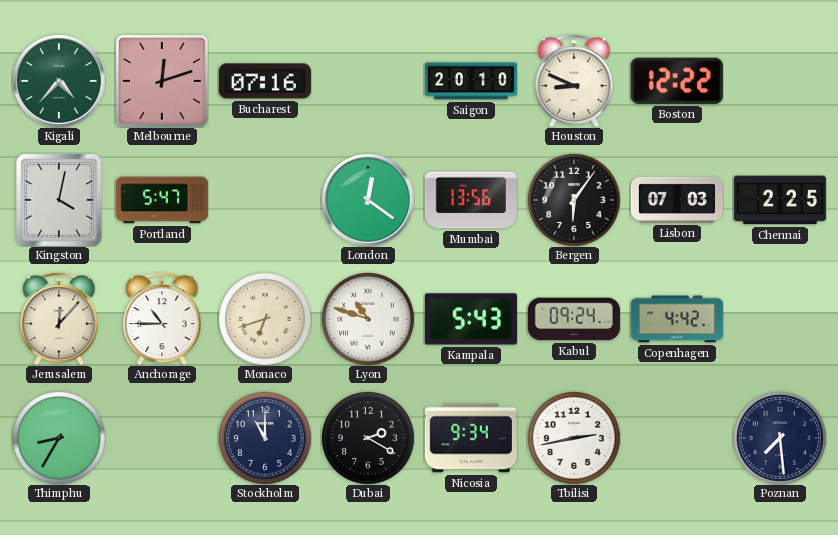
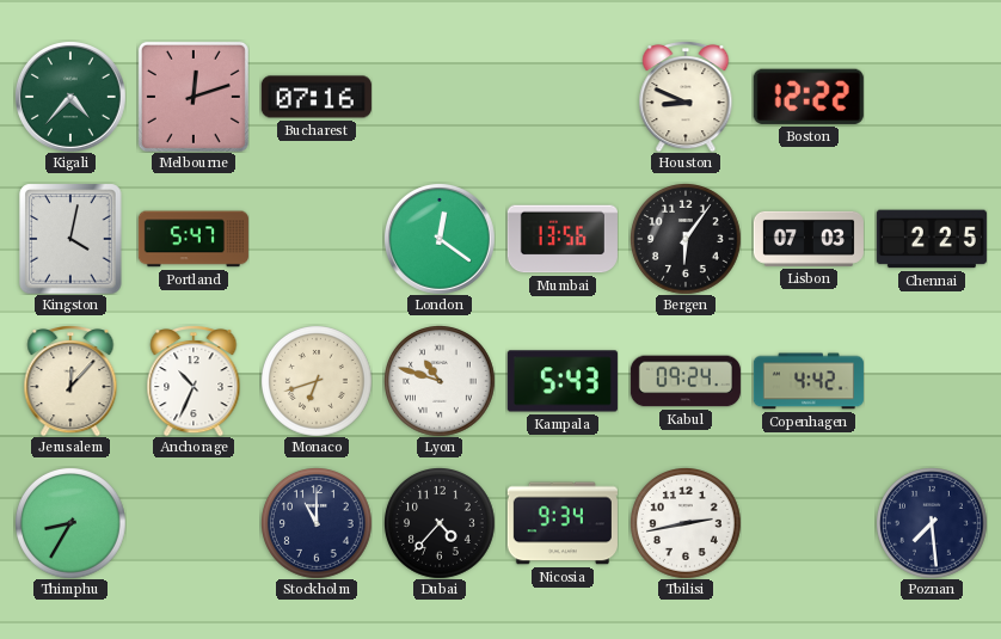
Saigon: 20:10 -> none (471, 81)
Anchorage: 10:45 -> 10:34 (194, 381)
Dubai: 2:20 -> 4:37 (440, 523)
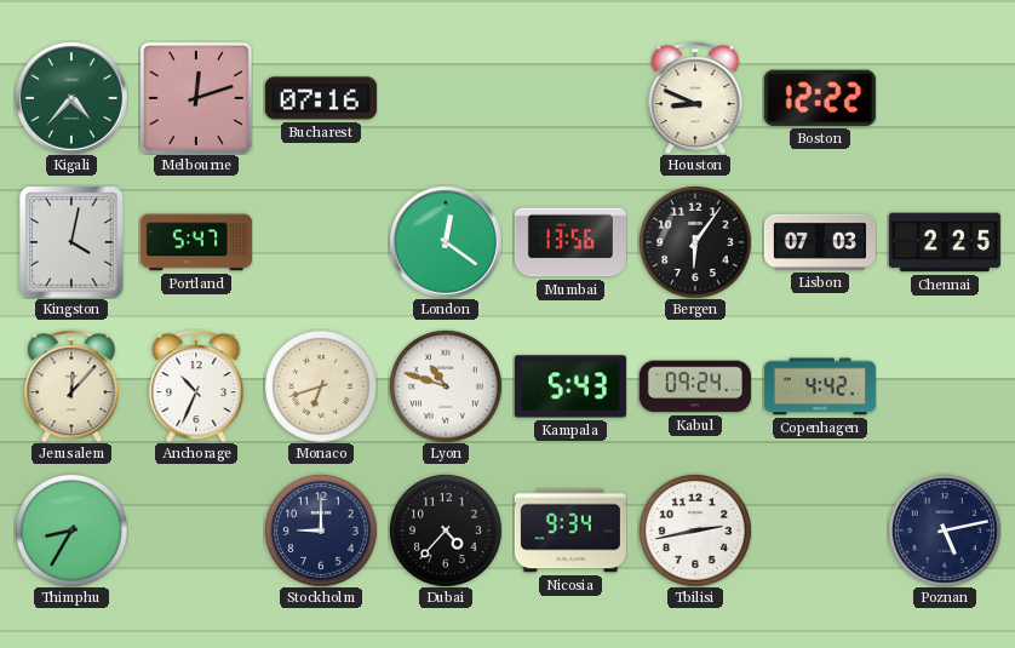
Stockholm: 11:00 -> 9:00 (321, 531)
Poznan: 7:29 -> 5:13 (945, 531)
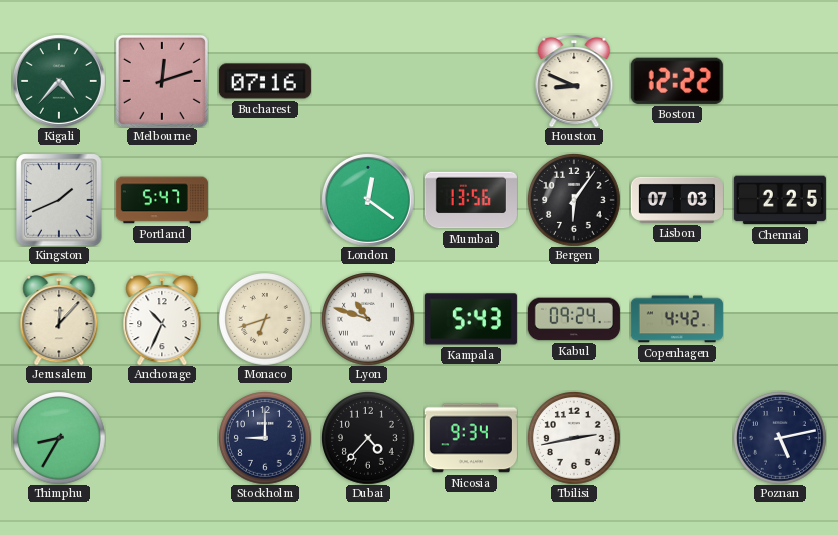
Kingston: 4:02 -> 1:41 (59, 200)
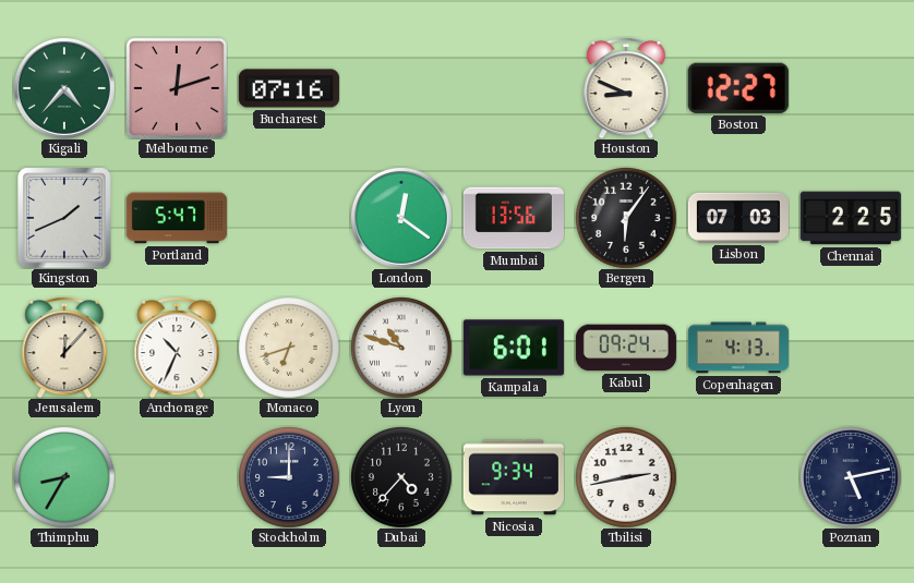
Boston: 12:22 -> 12:27 (738, 88)
Kampala: 5:43 -> 6:01 (514, 348)
Copenhagen: 4:42 -> 4:13 (738, 348)
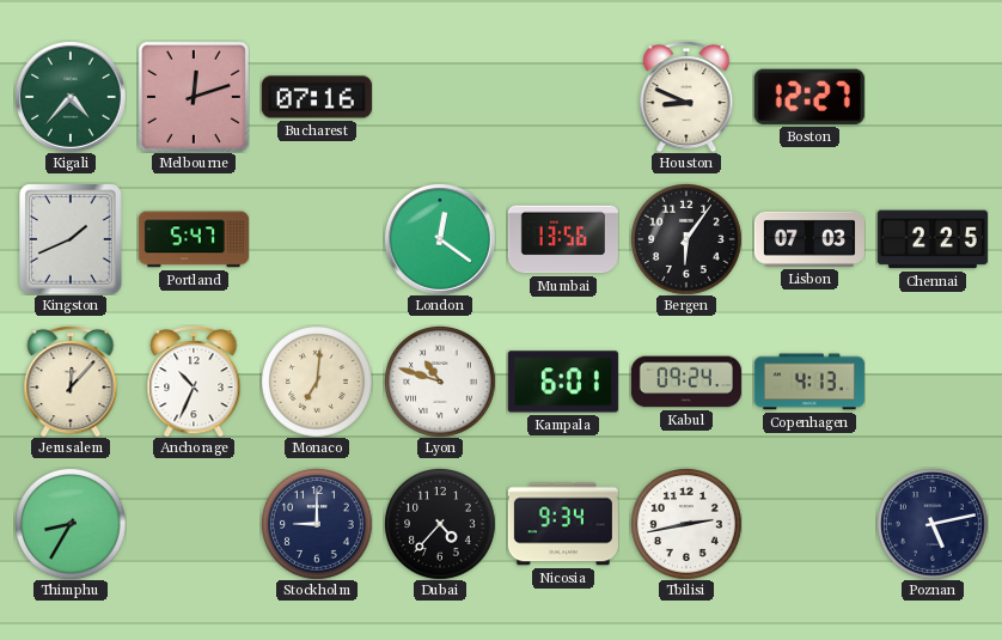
Monaco: 6:42 -> 7:01 (317, 382)
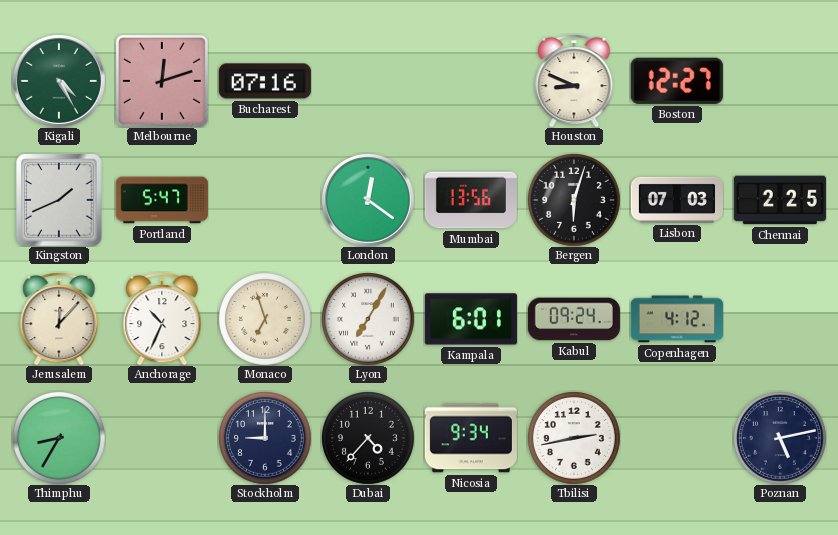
Kigali: 4:37 -> 4:25 (59, 81)
Bergen: 6:06 -> 6:03 (574, 200)
Monaco: 7:01 -> 6:57 (265, 319)
Lyon: 10:48 -> 7:05 (368, 319)
Copenhagen: 4:13 -> 4:12 (677, 319)
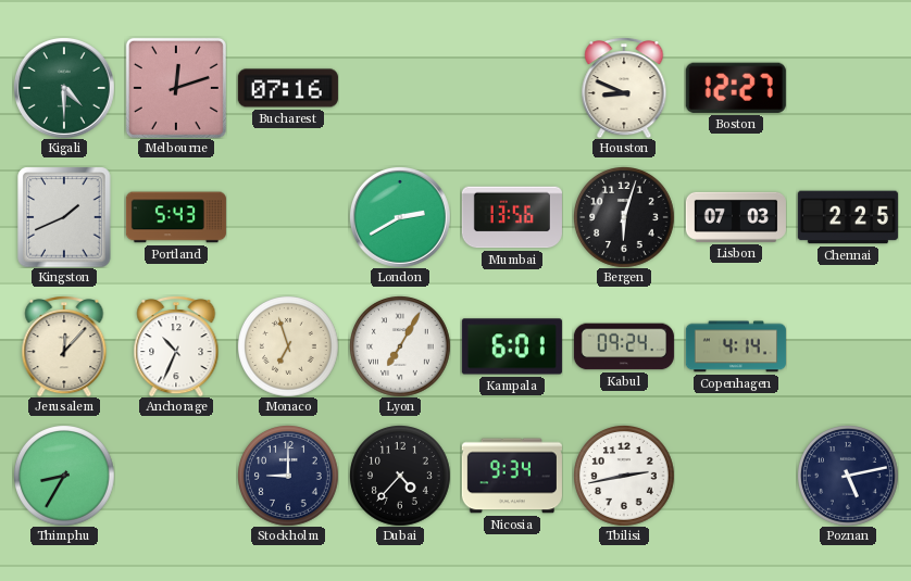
Kigali: 4:25 -> 4:30 (64, 88)
Portland: 5:47 -> 5:43 (176, 217)
London: 12:21 -> 2:40 (400, 217)
Copenhagen: 4:12 -> 4:14 (736, 346)
